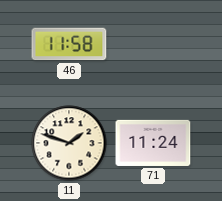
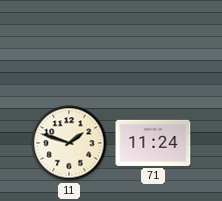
46: 11:58 -> none (69, 44)
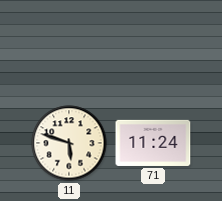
11: 1:48 -> 5:48 (69, 143)
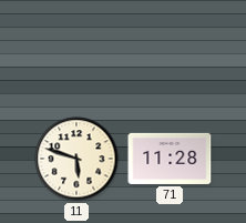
71: 11:24 -> 11:28 (170, 159)
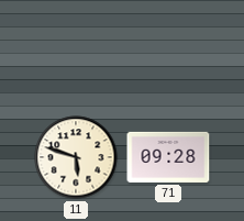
71: 11:28 -> 09:28 (168, 157)
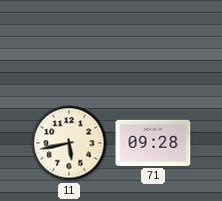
11: 5:48 -> 5:43 (69, 143)
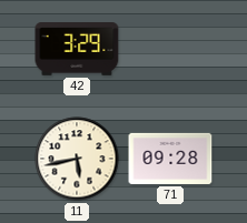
42: none -> 3:29 (77, 50)
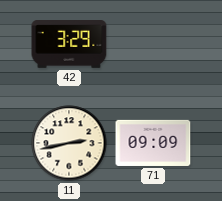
11: 5:43 -> 2:43 (69, 143)
71: 09:28 -> 09:09 (153, 143)
